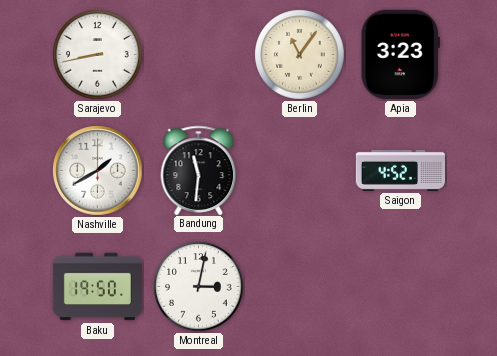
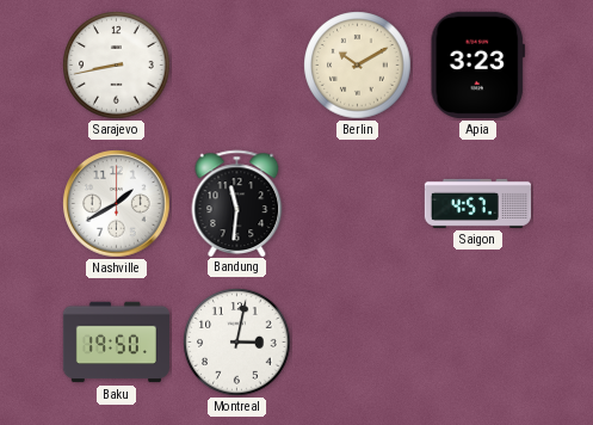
Berlin: 11:06 -> 10:10 (358, 66)
Saigon: 4:52 -> 4:57 (477, 203)
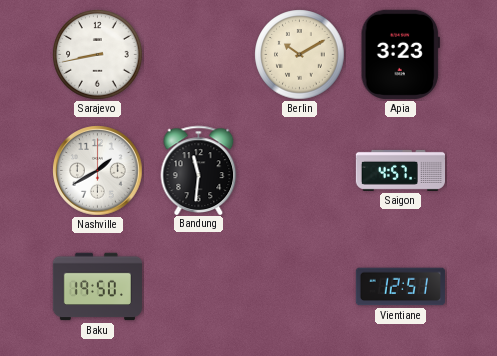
Montreal: 3:02 -> none (237, 343)
Vientiane: none -> 12:51 (400, 287)
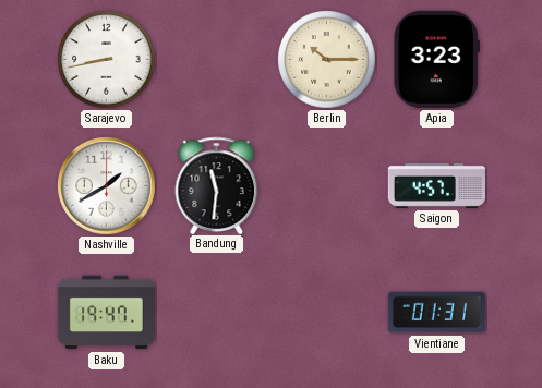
Berlin: 10:10 -> 10:15 (327, 60)
Baku: 19:50 -> 19:47 (106, 313)
Vientiane: 12:51 -> 01:31 (436, 313)
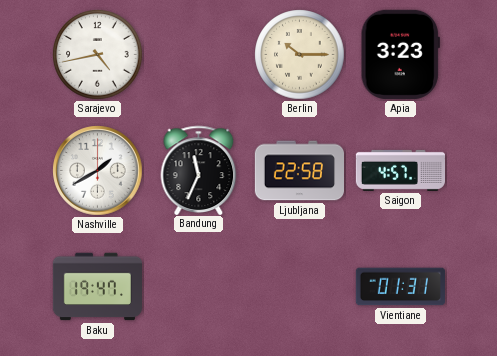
Sarajevo: 8:43 -> 4:43 (98, 55)
Bandung: 11:31 -> 11:34 (199, 170)
Ljubljana: none -> 22:58 (299, 171)
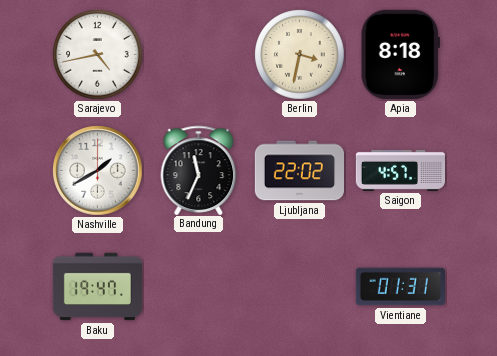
Berlin: 10:15 -> 3:32 (300, 55)
Apia: 3:23 -> 8:18 (400, 54)
Ljubljana: 22:58 -> 22:02 (299, 171)
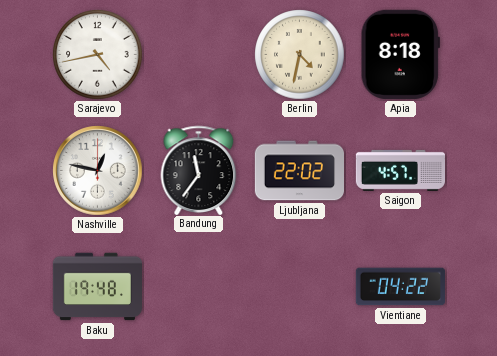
Berlin: 3:32 -> 4:32 (300, 55)
Nashville: 1:40 -> 12:47 (98, 171)
Bandung: 11:34 -> 11:36 (199, 170)
Baku: 19:47 -> 19:48 (97, 287)
Vientiane: 01:31 -> 04:22 (400, 287)
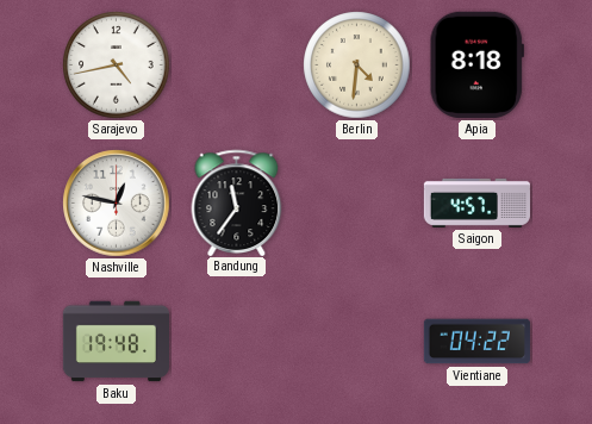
Berlin: 4:32 -> 4:31 (357, 66)
Ljubljana: 22:02 -> none (299, 171)
